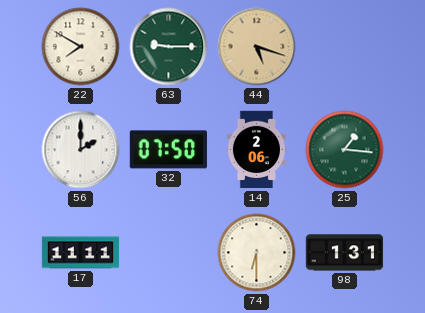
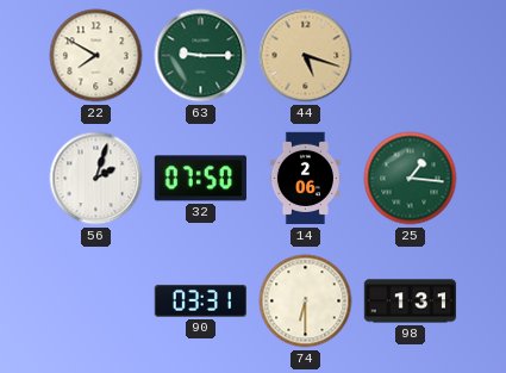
56: 2:00 -> 2:03 (96, 179)
17: 11:11 -> none (81, 253)
90: none -> 03:31 (200, 301)
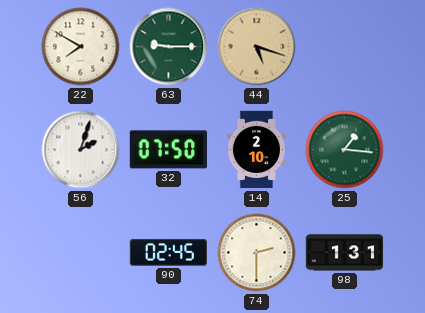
14: 2:06 -> 2:10 (256, 150)
90: 03:31 -> 02:45 (168, 253)
74: 6:30 -> 2:30 (257, 253)
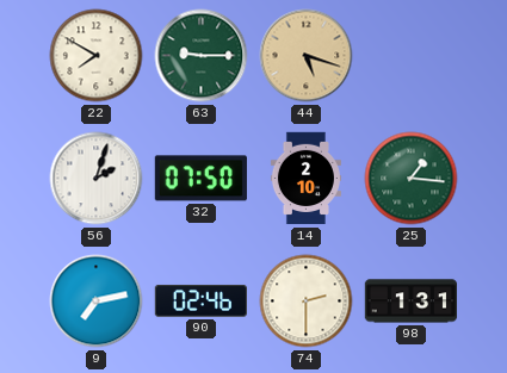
9: none -> 7:13 (97, 301)
90: 02:45 -> 02:46 (200, 301)
